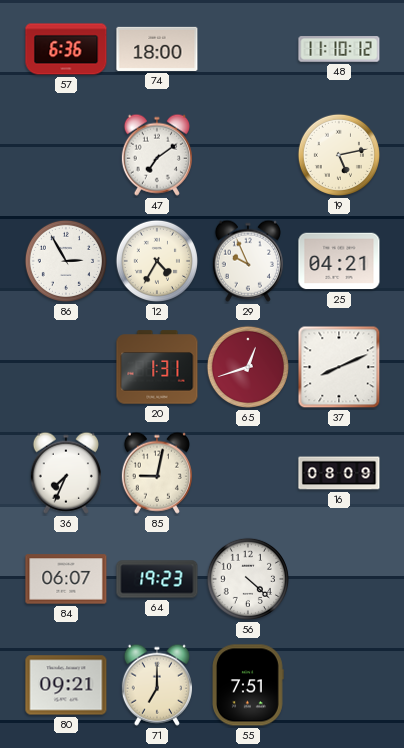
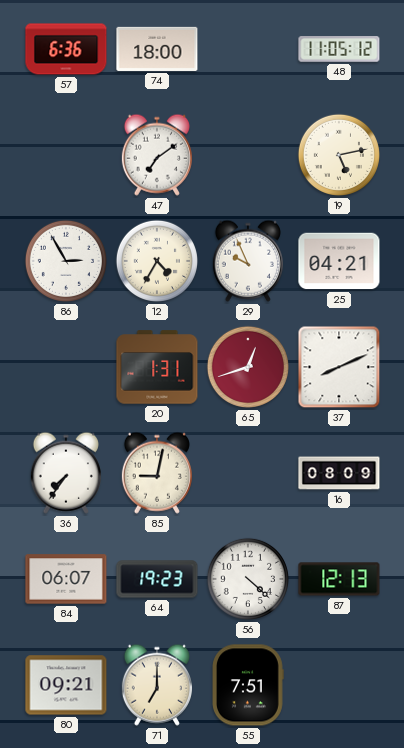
48: 11:10 -> 11:05 (339, 49)
36: 7:34 -> 7:36 (66, 473)
87: none -> 12:13 (339, 579)
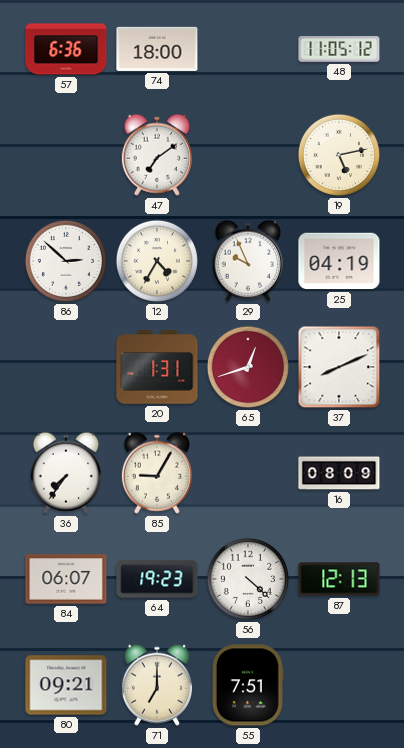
86: 2:55 -> 2:52 (66, 261)
25: 04:21 -> 04:19 (339, 261)
85: 9:02 -> 9:05 (157, 473)
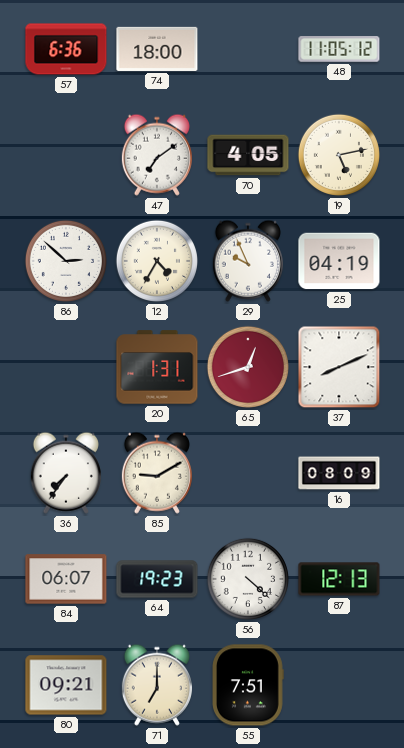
70: none -> 4:05 (248, 155)
85: 9:05 -> 9:10 (157, 473)
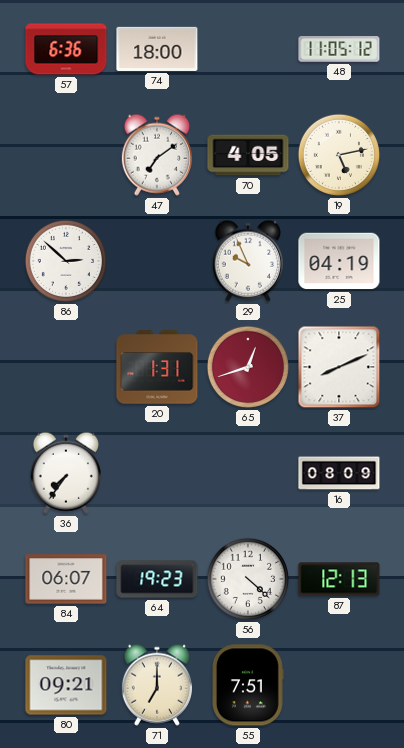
12: 4:35 -> none (157, 261)
85: 9:10 -> none (157, 473)
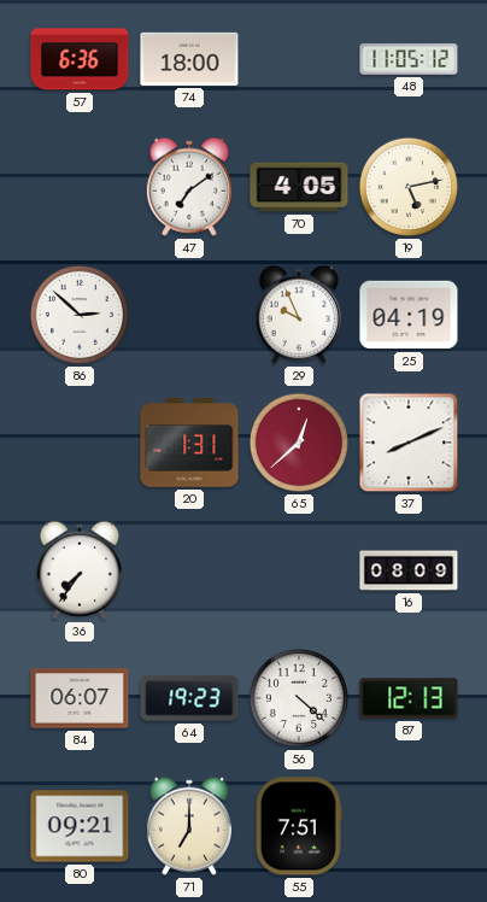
65: 12:42 -> 12:38 (299, 443)
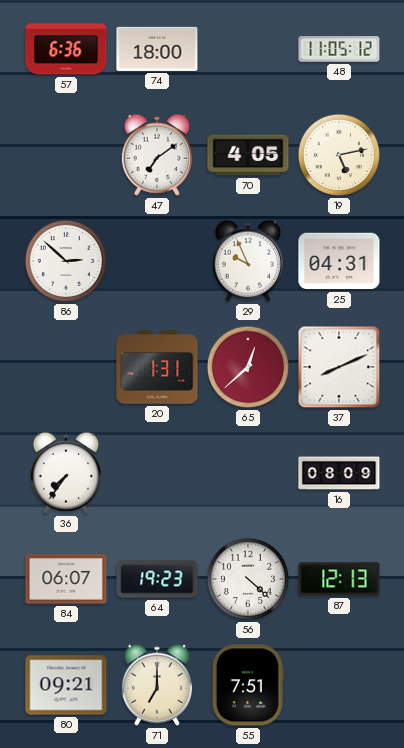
25: 04:19 -> 04:31 (339, 261)
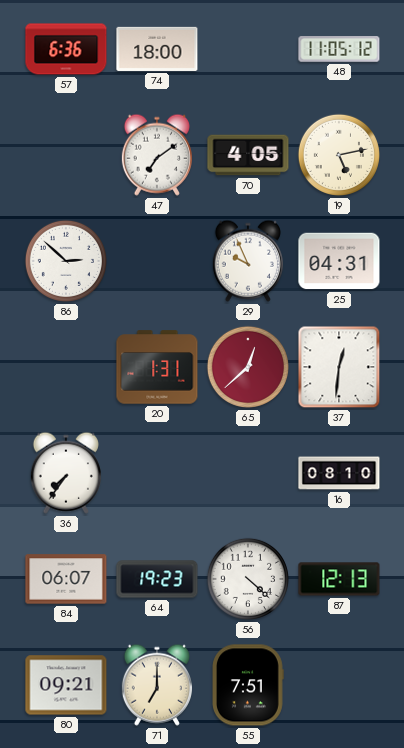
37: 8:11 -> 12:31 (339, 367)
16: 08:09 -> 08:10 (339, 473)
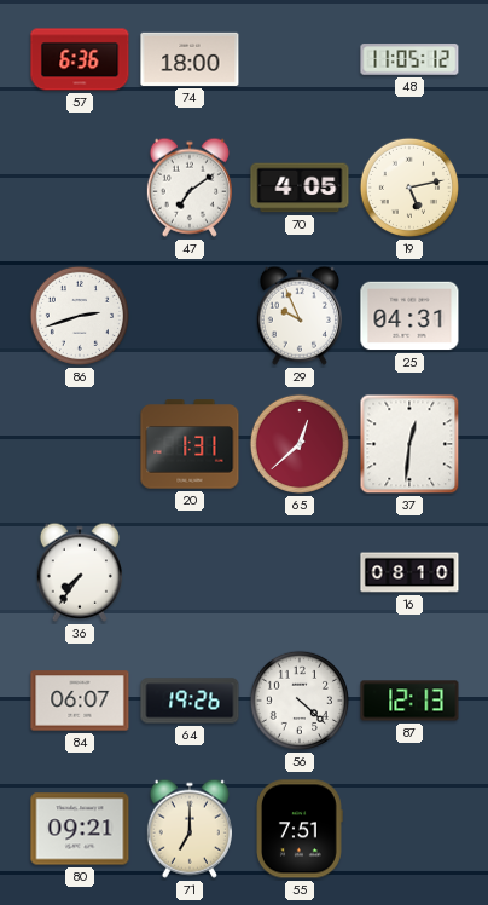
86: 2:52 -> 2:42 (80, 316)
64: 19:23 -> 19:26 (190, 701)
